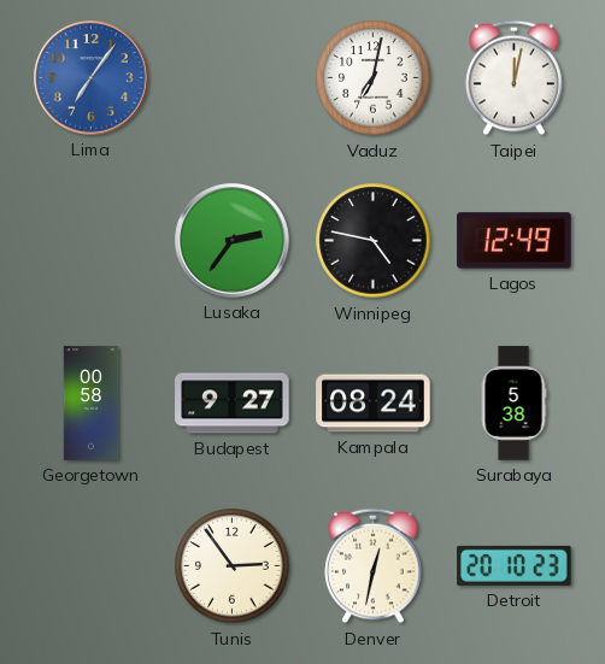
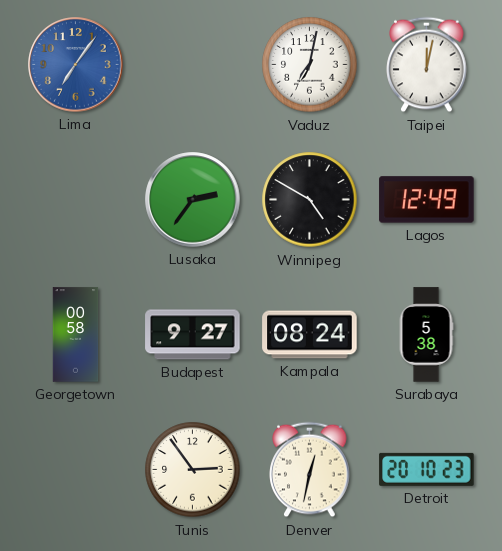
Winnipeg: 4:47 -> 4:50 (310, 200)
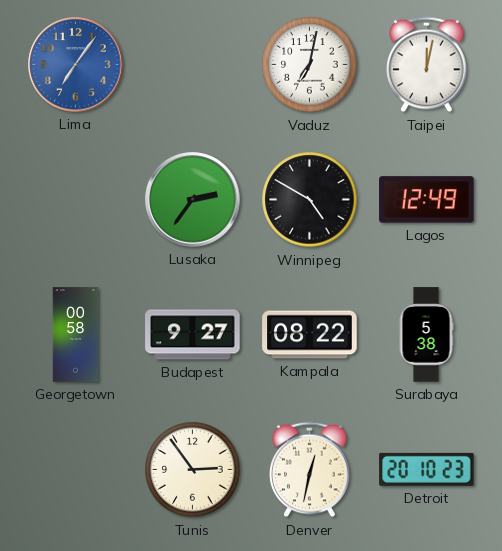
Kampala: 08:24 -> 08:22 (310, 335)
